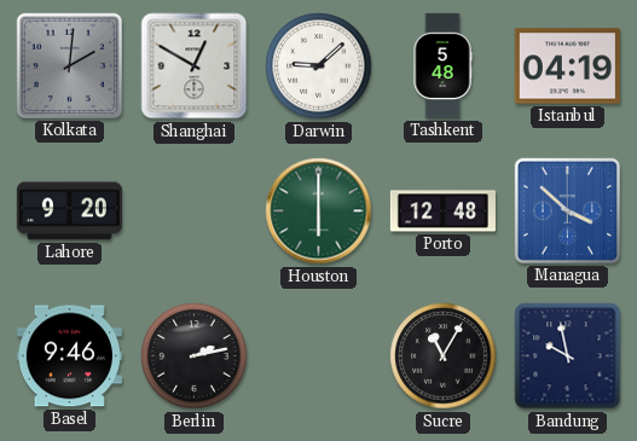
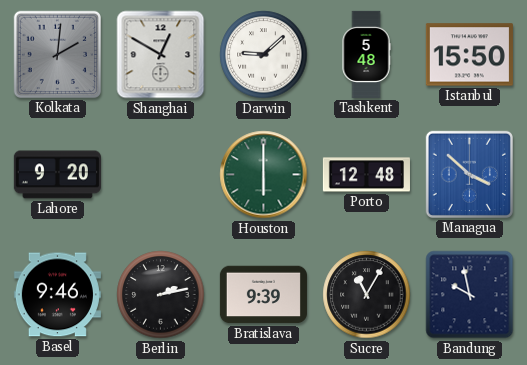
Istanbul: 04:19 -> 15:50 (469, 55)
Bratislava: none -> 9:39 (263, 295)
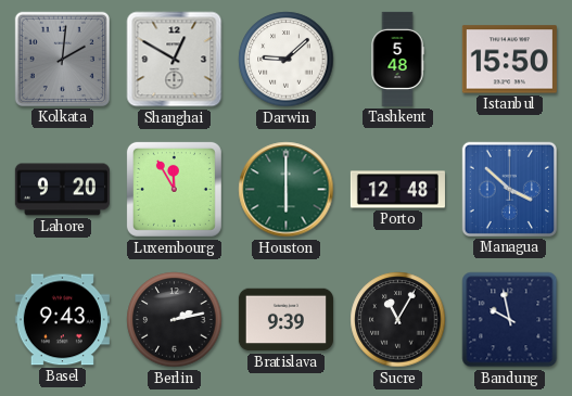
Luxembourg: none -> 11:55 (174, 189)
Basel: 9:46 -> 9:43 (62, 320)
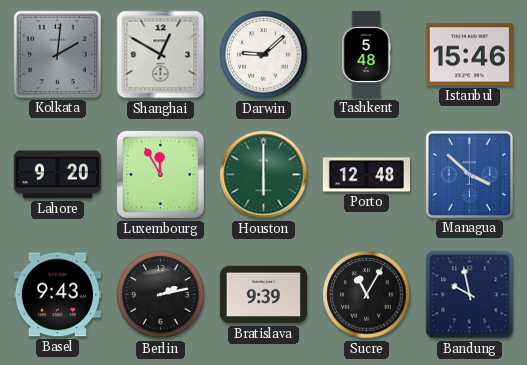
Istanbul: 15:50 -> 15:46 (469, 55)
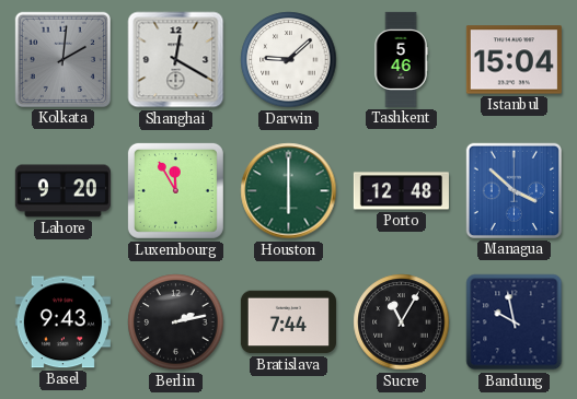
Shanghai: 12:50 -> 12:20 (176, 60)
Tashkent: 5:48 -> 5:46 (401, 59)
Istanbul: 15:46 -> 15:04 (513, 60)
Bratislava: 9:39 -> 7:44 (288, 322)
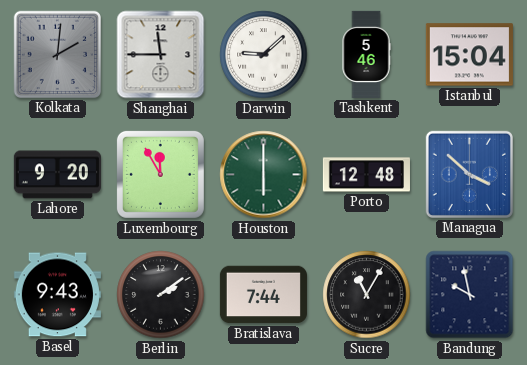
Shanghai: 12:20 -> 11:45 (161, 55)
Berlin: 2:13 -> 2:09 (161, 295)
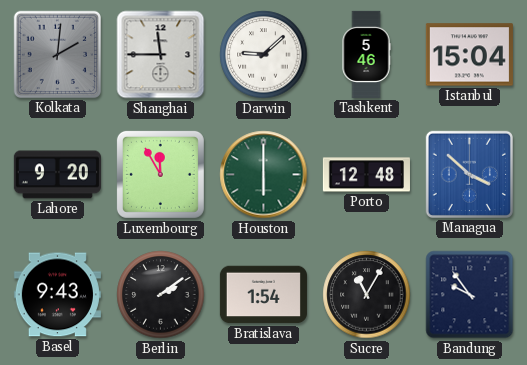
Bratislava: 7:44 -> 1:54 (263, 295)
Bandung: 9:58 -> 9:54 (470, 295)
